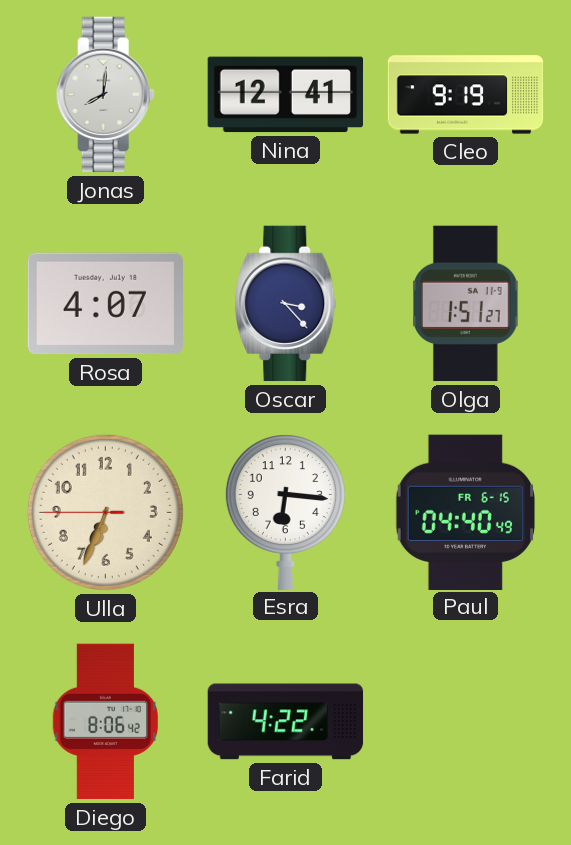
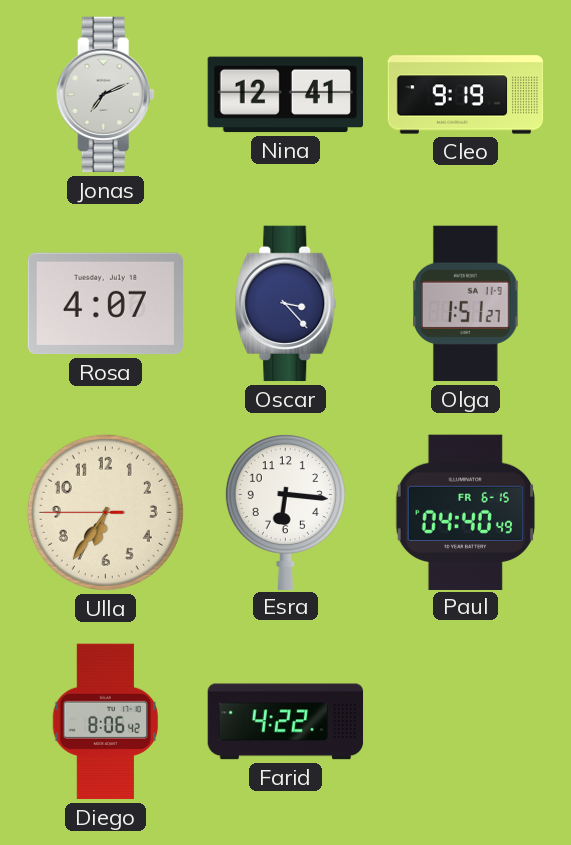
Jonas: 8:01 -> 7:11 (105, 95)
Ulla: 6:33 -> 6:35 (105, 512)
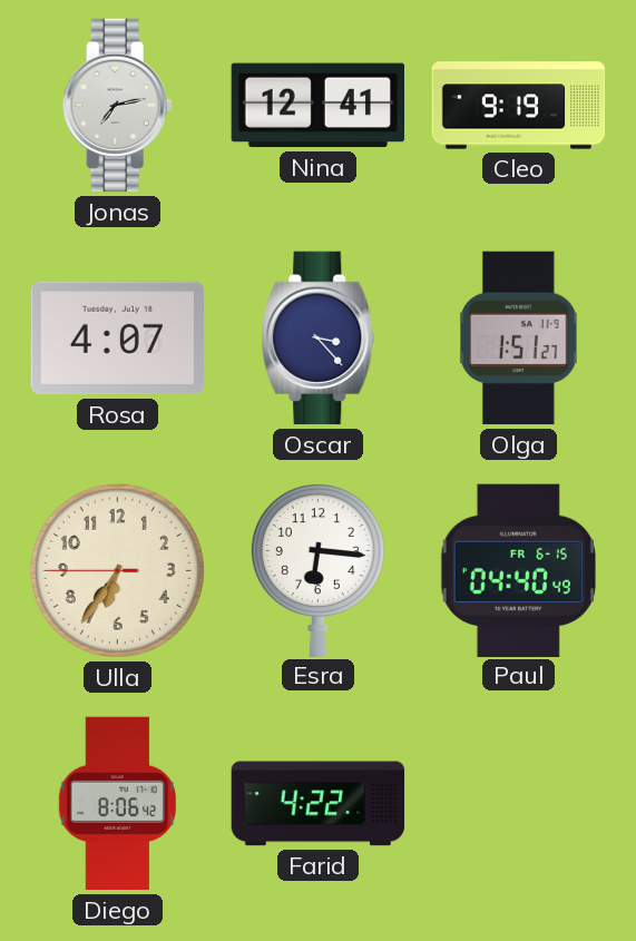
Jonas: 7:11 -> 7:13 (117, 106)
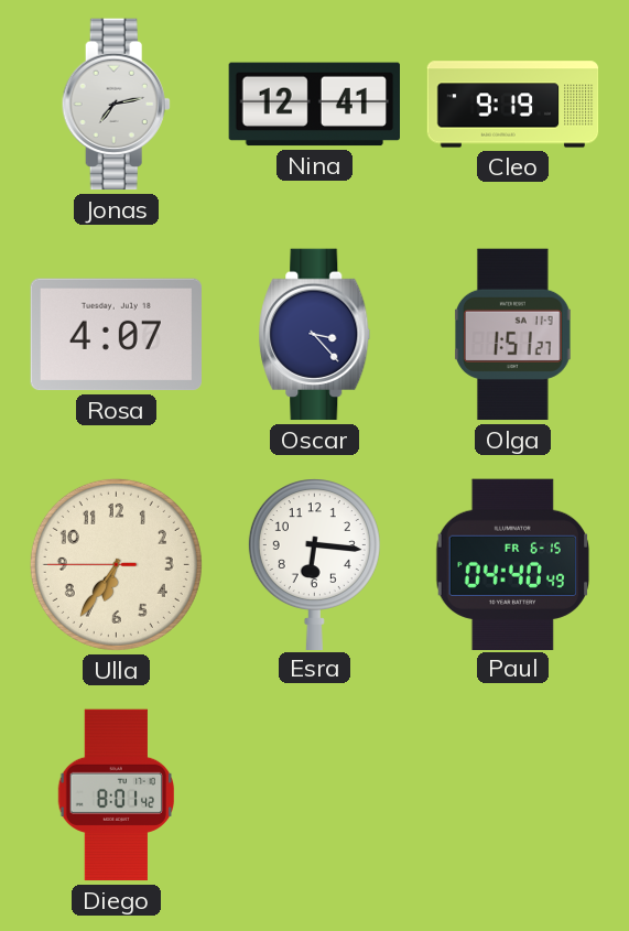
Diego: 8:06 -> 8:01 (117, 795)
Farid: 4:22 -> none (319, 804)
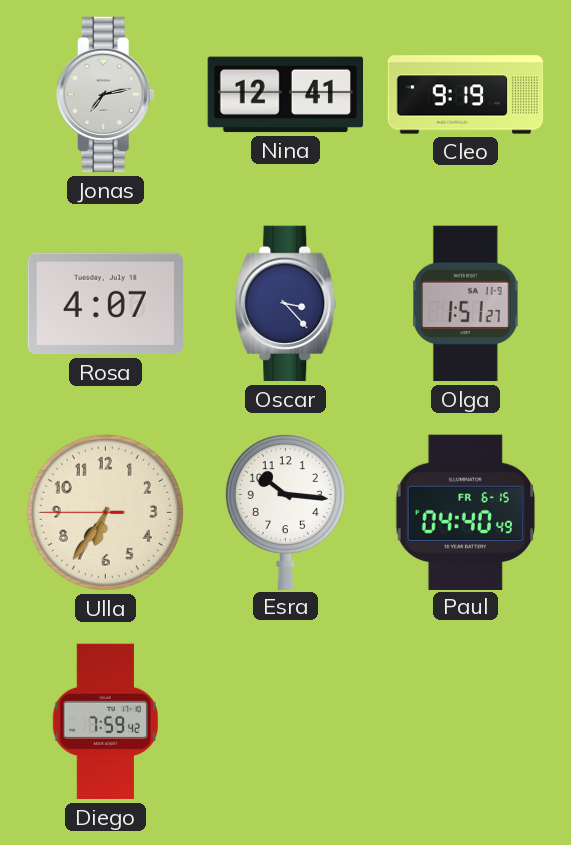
Esra: 6:16 -> 10:16 (285, 512)
Diego: 8:01 -> 7:59 (106, 722)
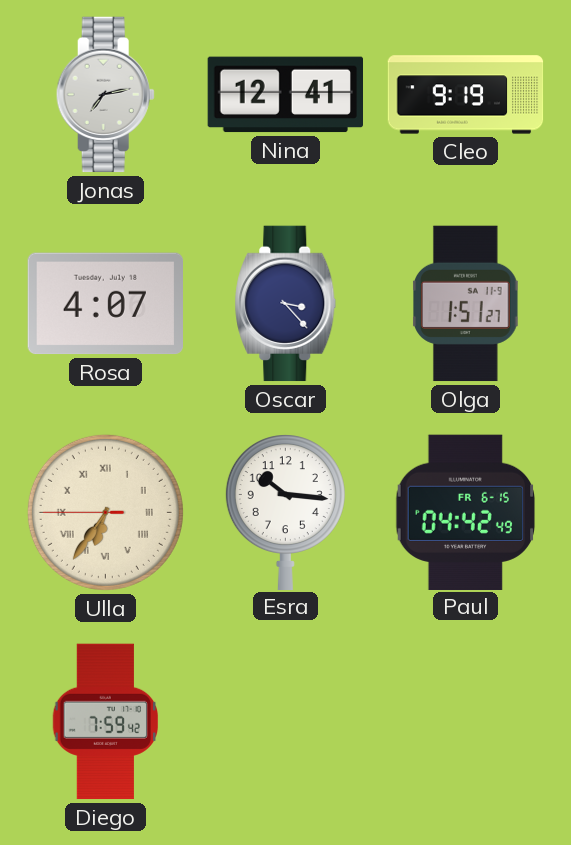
Ulla numerals: Arabic -> Roman (105, 512)
Paul: 04:40 -> 04:42 (465, 512)
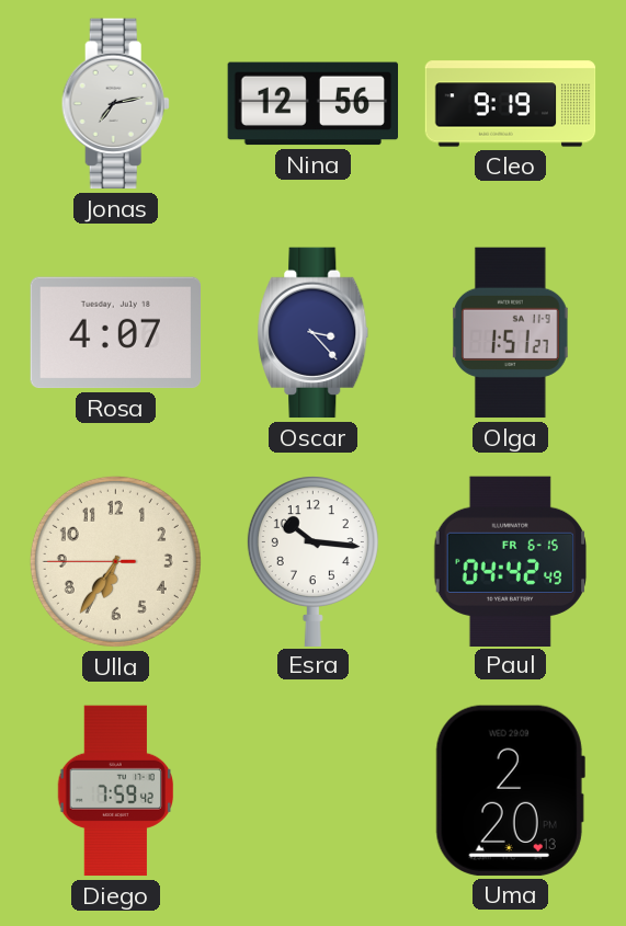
Nina: 12:41 -> 12:56 (312, 104)
Ulla numerals: Roman -> Arabic (115, 561)
Uma: none -> 2:20 (510, 790)
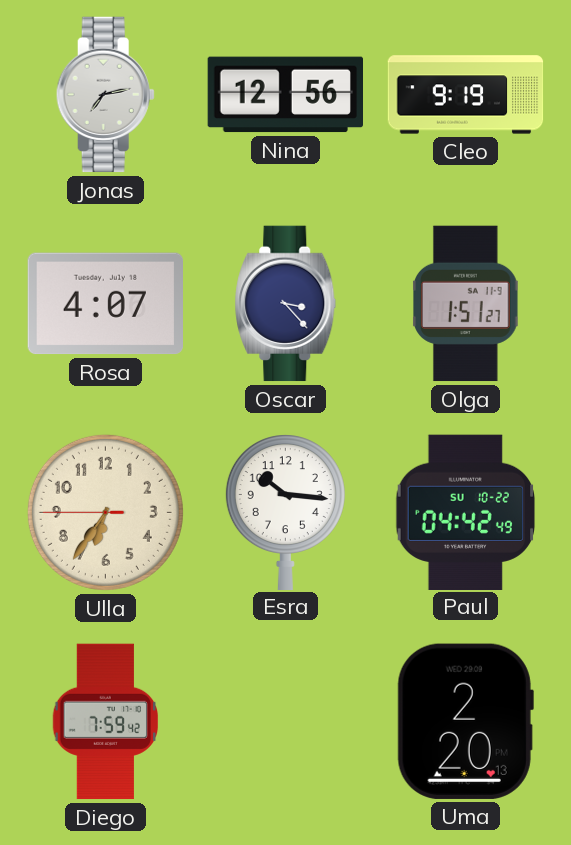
Paul date: FR 6-15 -> SU 10-22 (465, 512)
